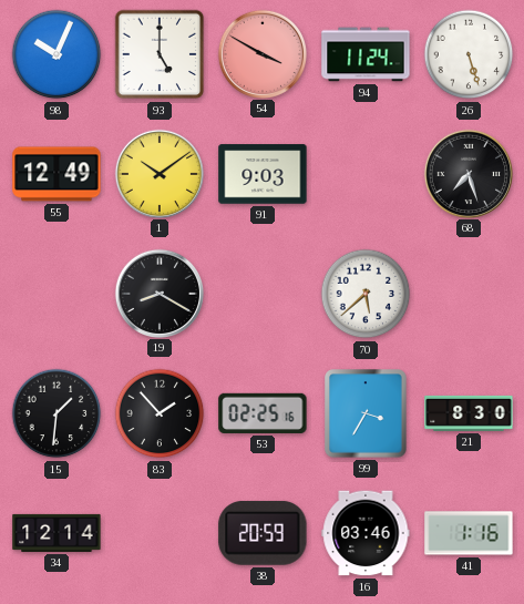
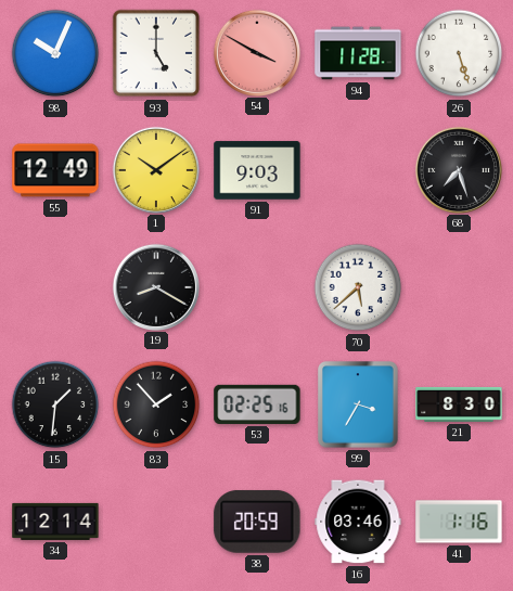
94: 11:24 -> 11:28 (358, 53)
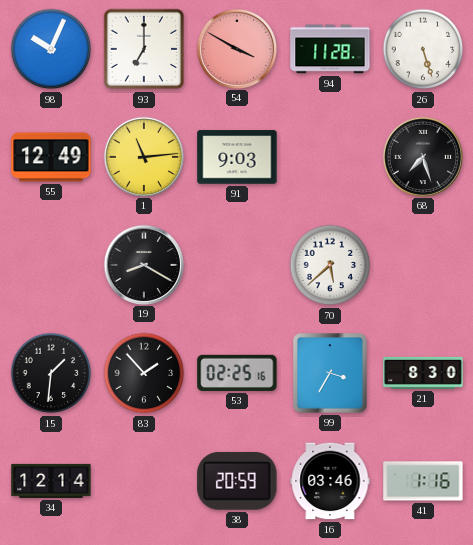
93: 5:00 -> 7:00 (144, 49)
1: 10:09 -> 11:14 (143, 156)
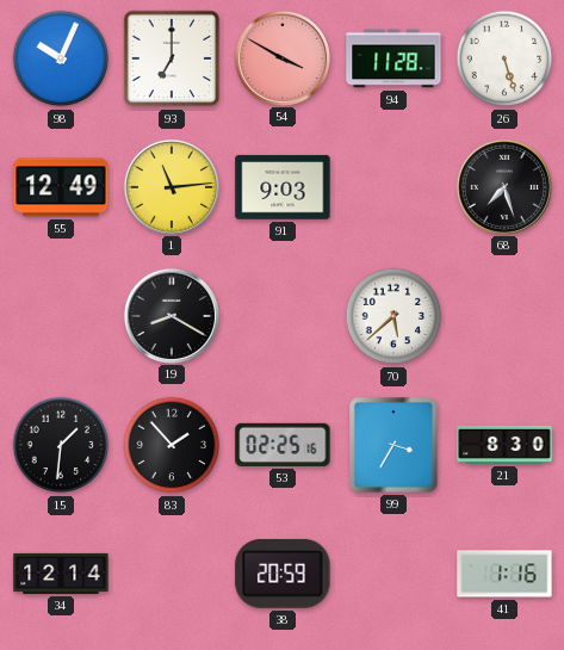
16: 03:46 -> none (330, 481)
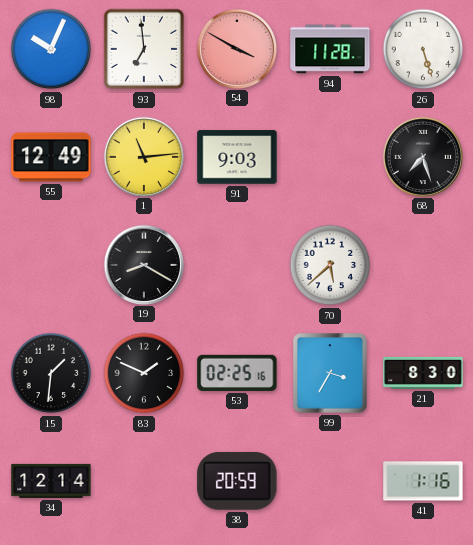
93: 7:00 -> 6:59 (144, 49)
83: 1:53 -> 1:49 (144, 373)
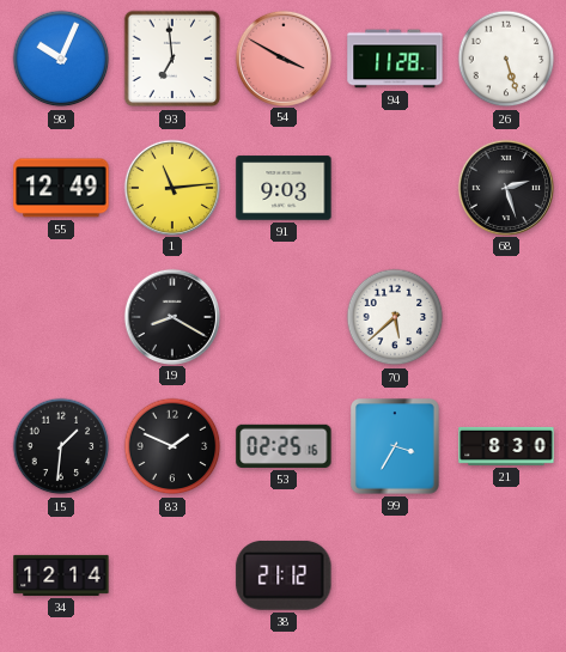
68: 7:27 -> 2:27 (505, 187)
38: 20:59 -> 21:12 (284, 575)
41: 1:16 -> none (423, 481)
